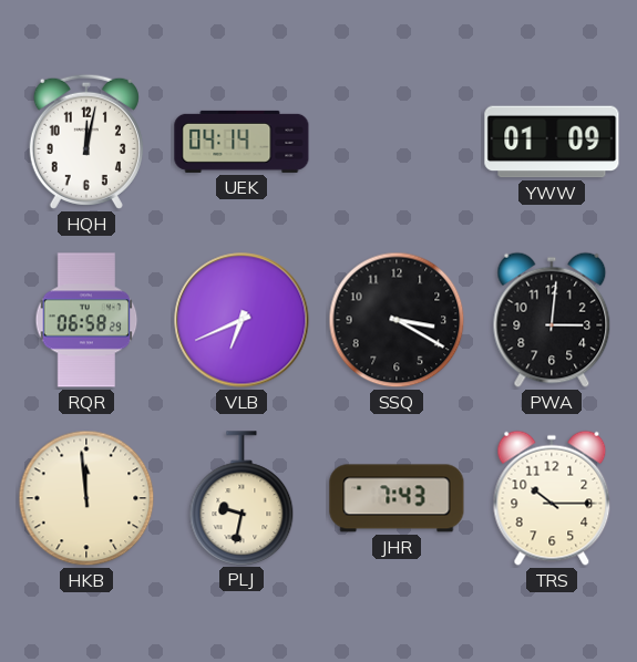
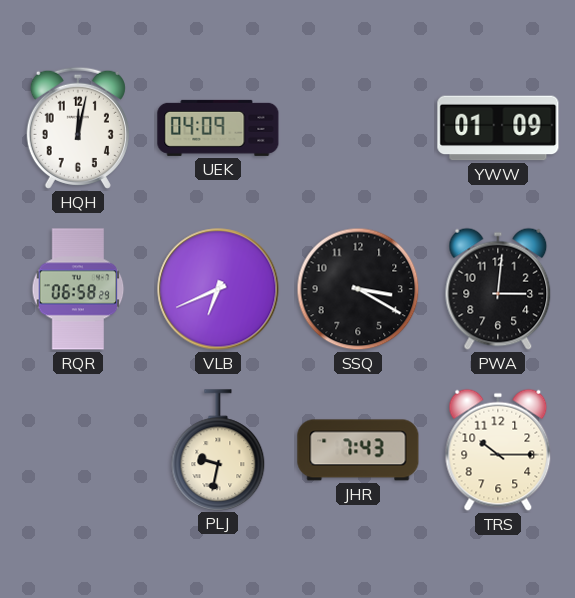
UEK: 04:14 -> 04:09 (218, 128)
HKB: 11:59 -> none (86, 498)
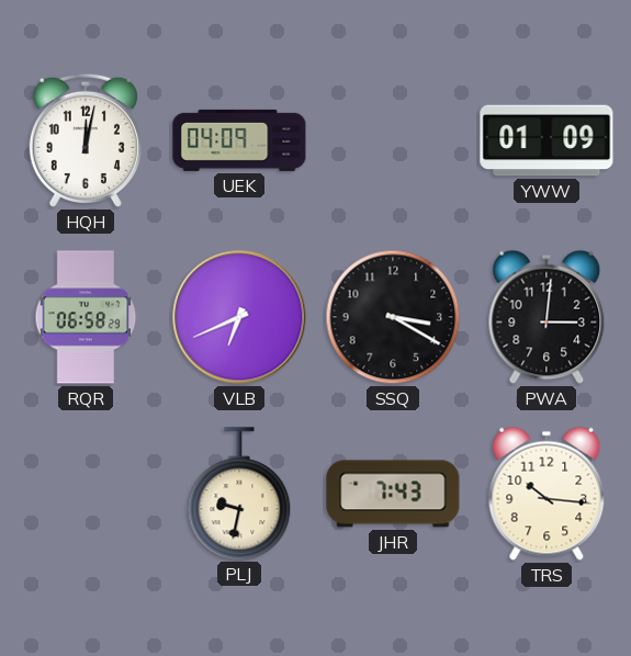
TRS: 10:15 -> 10:16 (547, 494)
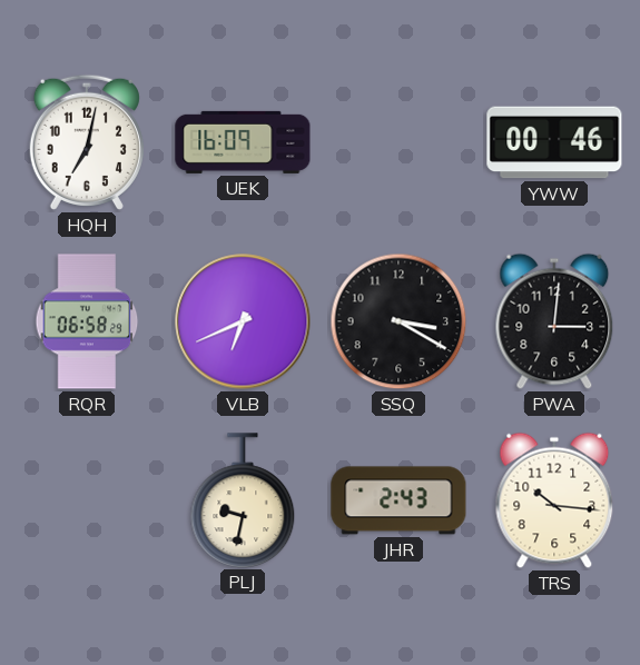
HQH: 12:02 -> 7:02 (87, 142)
UEK: 04:09 -> 16:09 (243, 142)
YWW: 01:09 -> 00:46 (554, 142)
JHR: 7:43 -> 2:43 (398, 500)
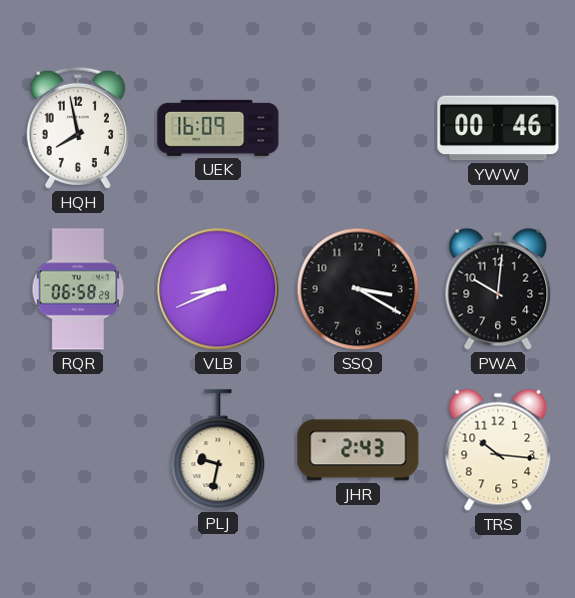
HQH: 7:02 -> 7:58 (78, 128)
VLB: 6:41 -> 8:41 (218, 289)
PWA: 3:01 -> 10:01 (498, 289)
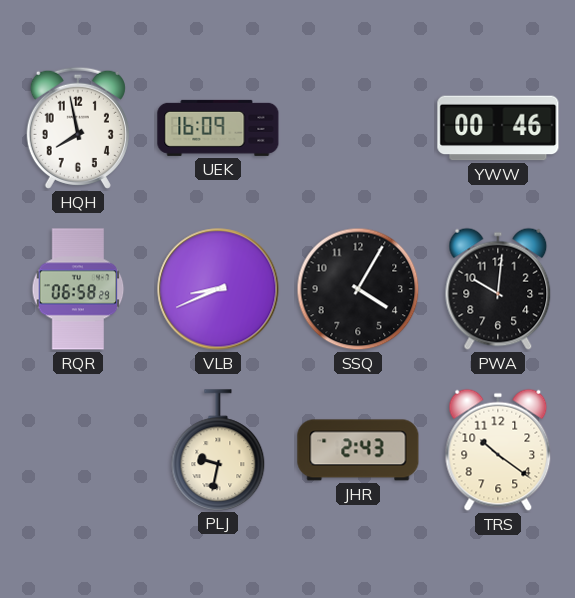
SSQ: 3:20 -> 4:05 (358, 289)
TRS: 10:16 -> 10:21 (498, 450)
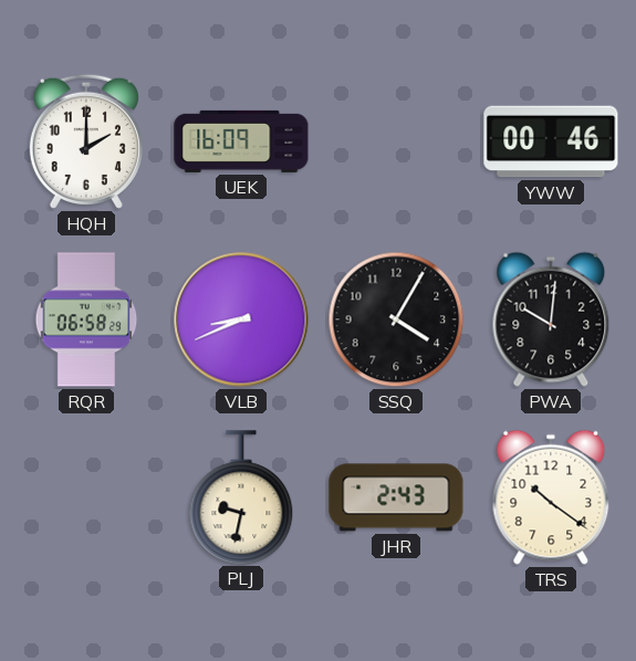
HQH: 7:58 -> 2:00 (86, 141)
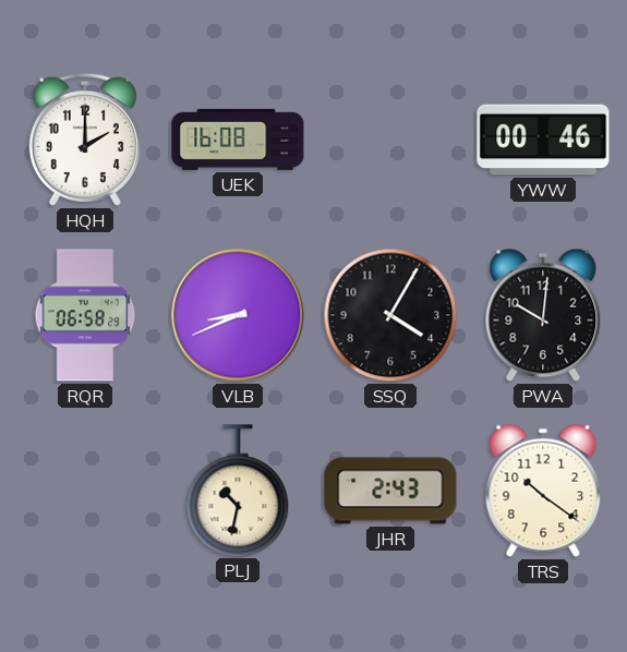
UEK: 16:09 -> 16:08 (238, 140)
PLJ: 9:32 -> 10:32 (238, 491)
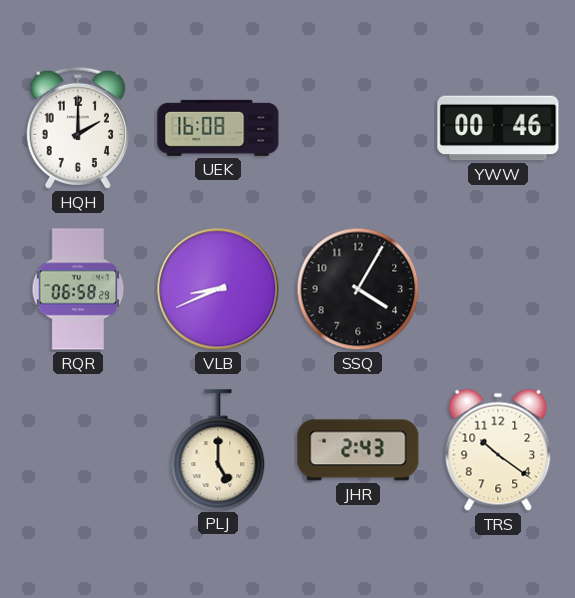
PWA: 10:01 -> none (543, 315)
PLJ: 10:32 -> 5:00 (218, 450)
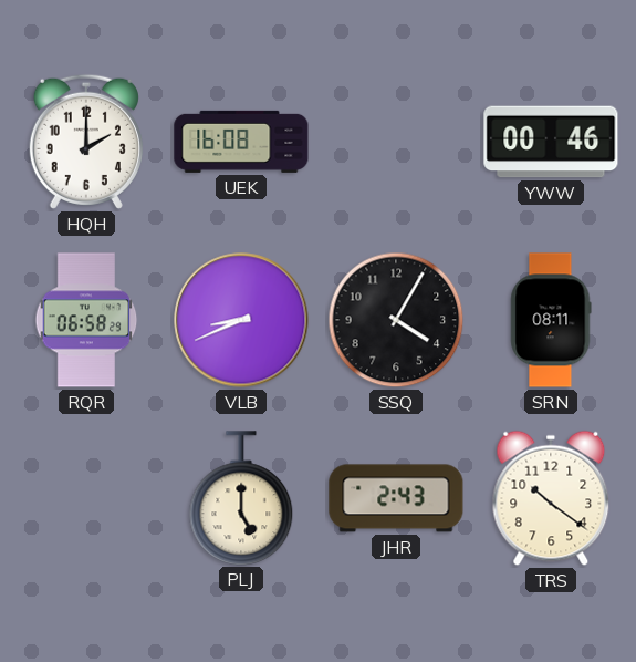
SRN: none -> 08:11 (551, 320)
